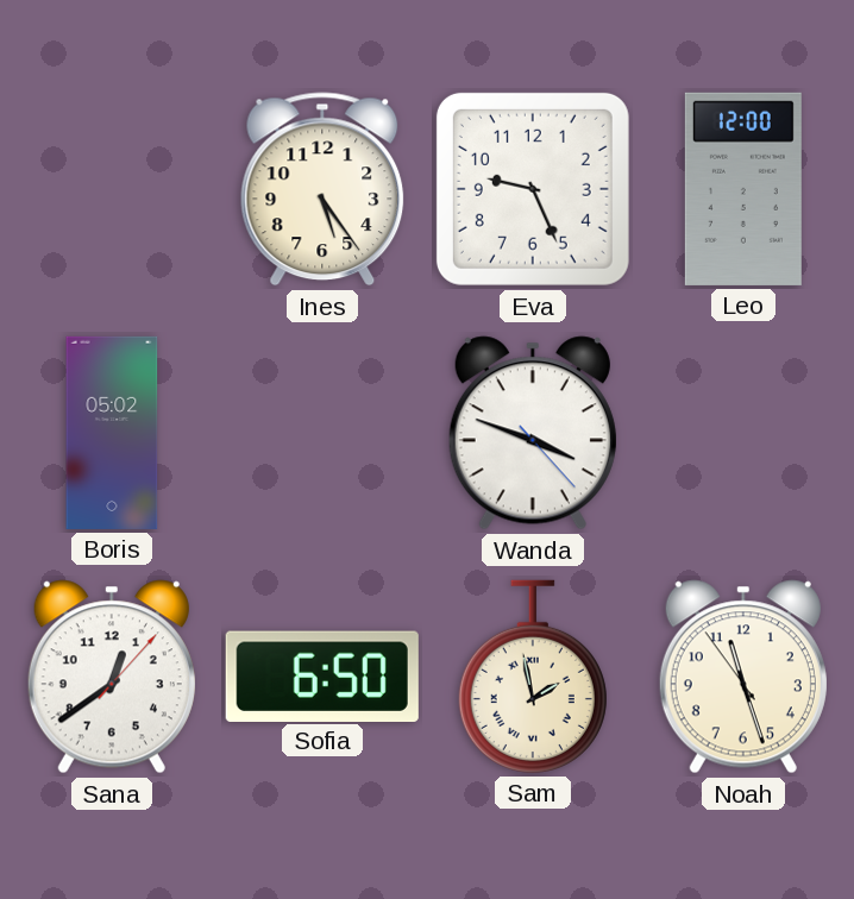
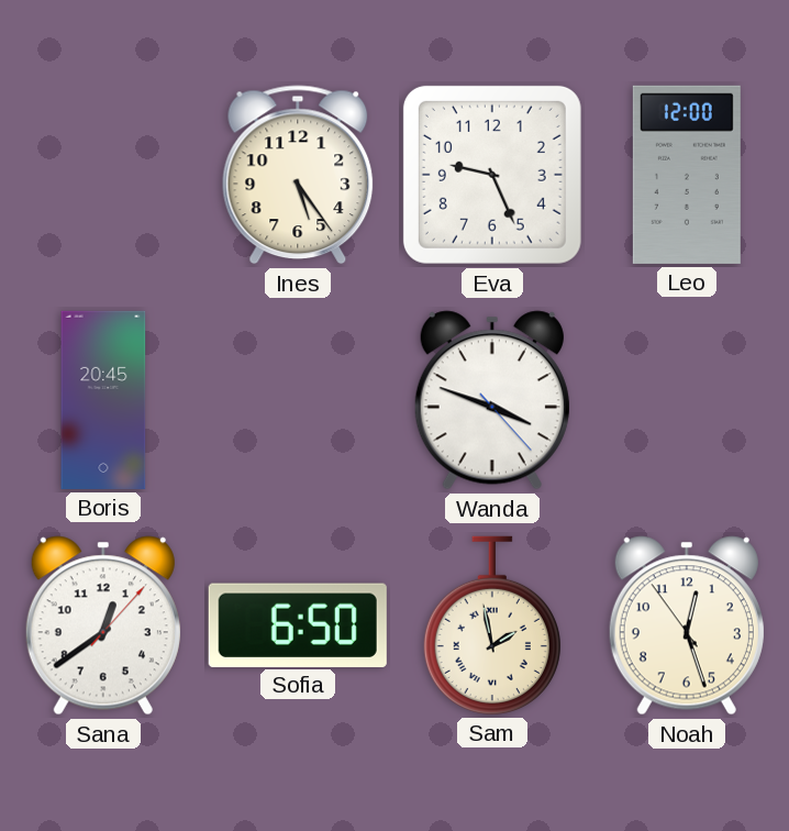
Boris: 05:02 -> 20:45 (103, 400)
Noah: 11:26 -> 12:26 (687, 625)
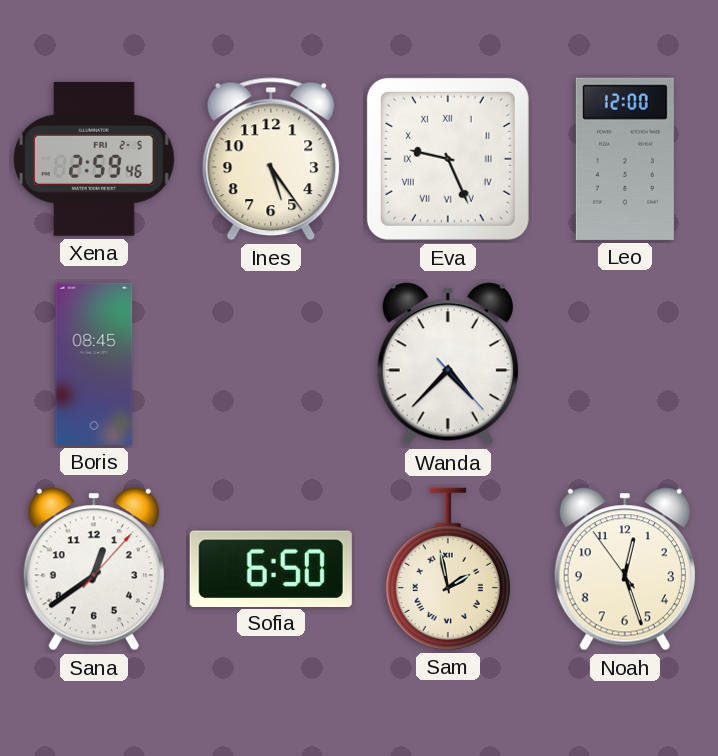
Xena: none -> 2:59 (95, 159)
Eva numerals: Arabic -> Roman (448, 159)
Boris: 20:45 -> 08:45 (94, 364)
Wanda: 3:48 -> 4:37 (448, 364)
